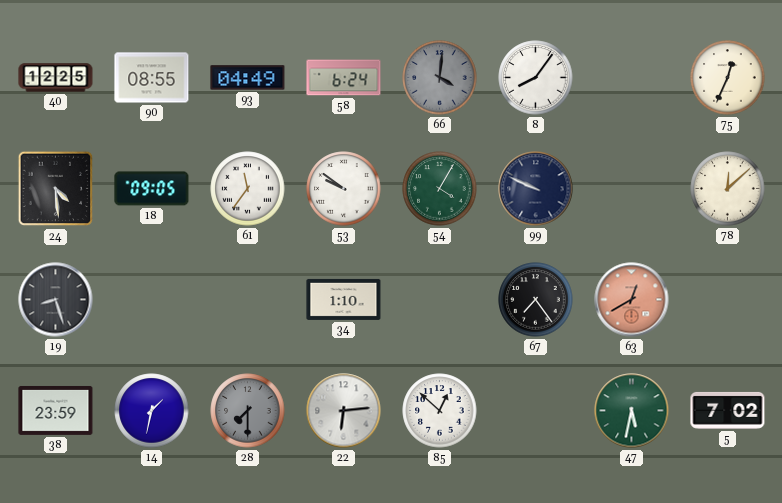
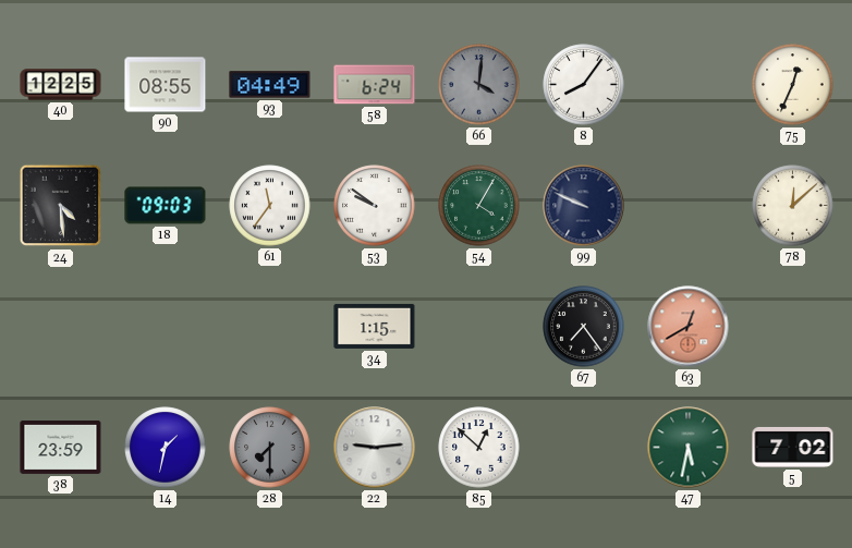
18: 09:05 -> 09:03 (166, 206)
19: 8:27 -> none (56, 300)
34: 1:10 -> 1:15 (375, 326)
22: 6:14 -> 9:14 (375, 448)
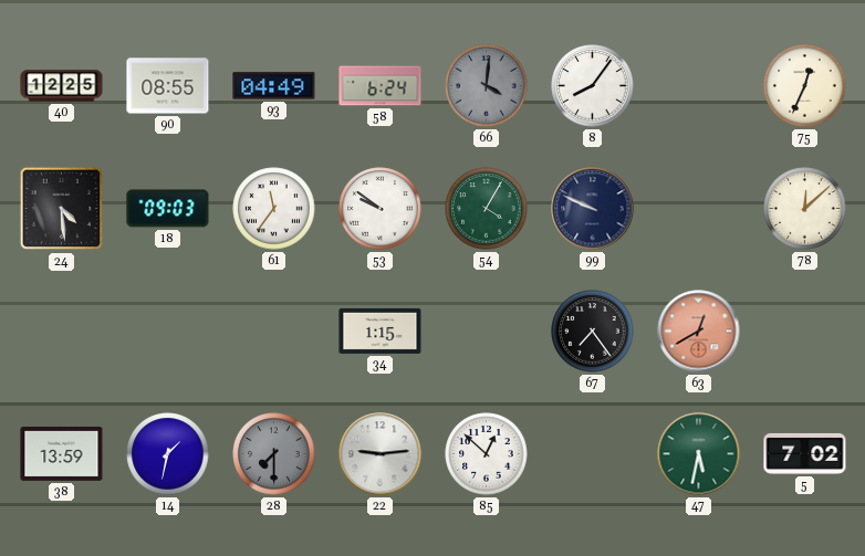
38: 23:59 -> 13:59 (62, 453)
